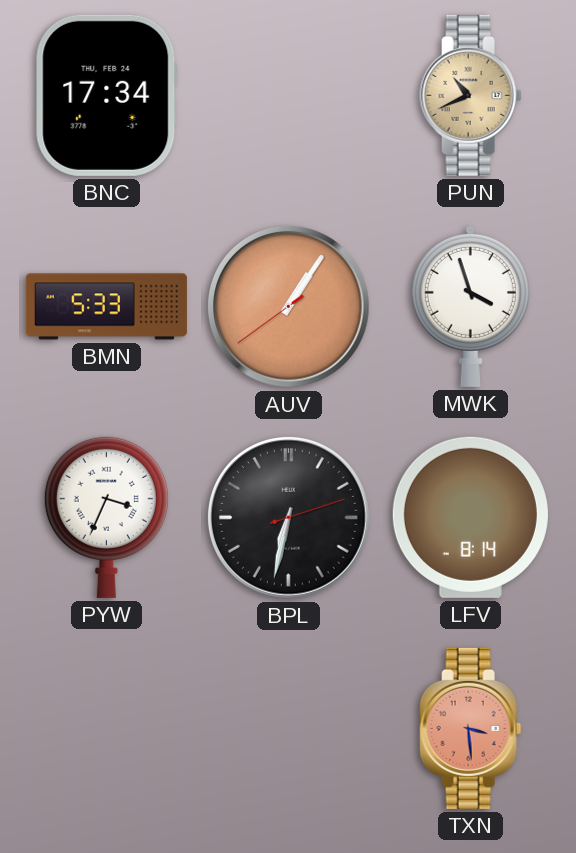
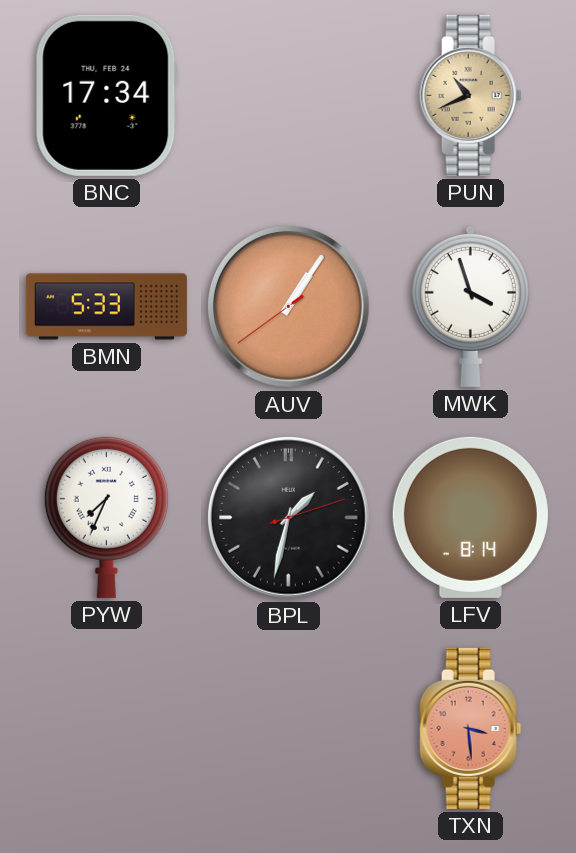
PYW: 3:34 -> 7:34 (106, 517)
BPL: 6:32 -> 1:32 (289, 518)
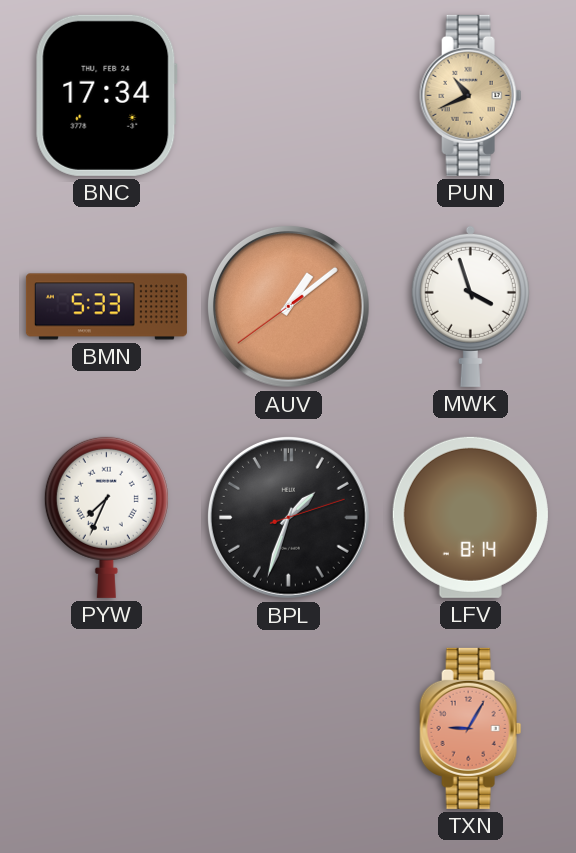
AUV: 1:05 -> 1:08 (289, 307)
BPL: 1:32 -> 1:33 (289, 518)
TXN: 3:29 -> 9:05 (471, 728)
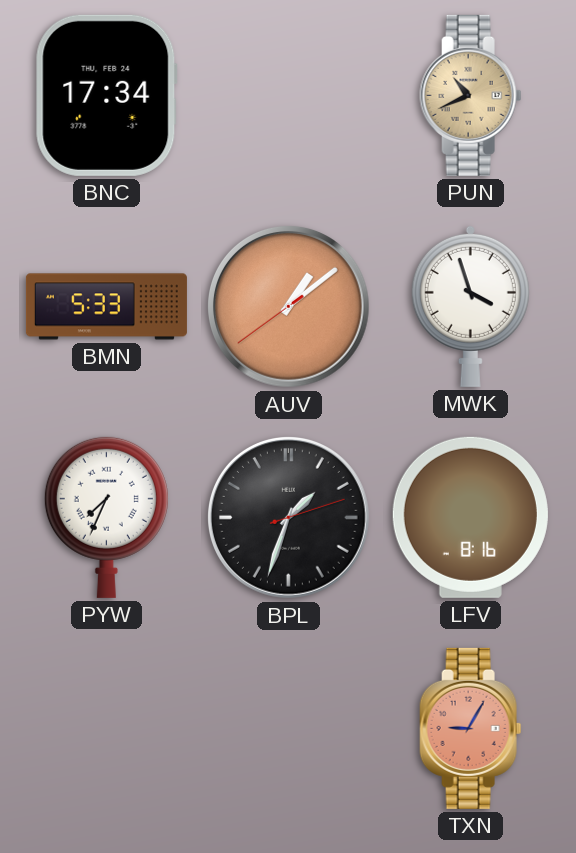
LFV: 8:14 -> 8:16 (470, 517)
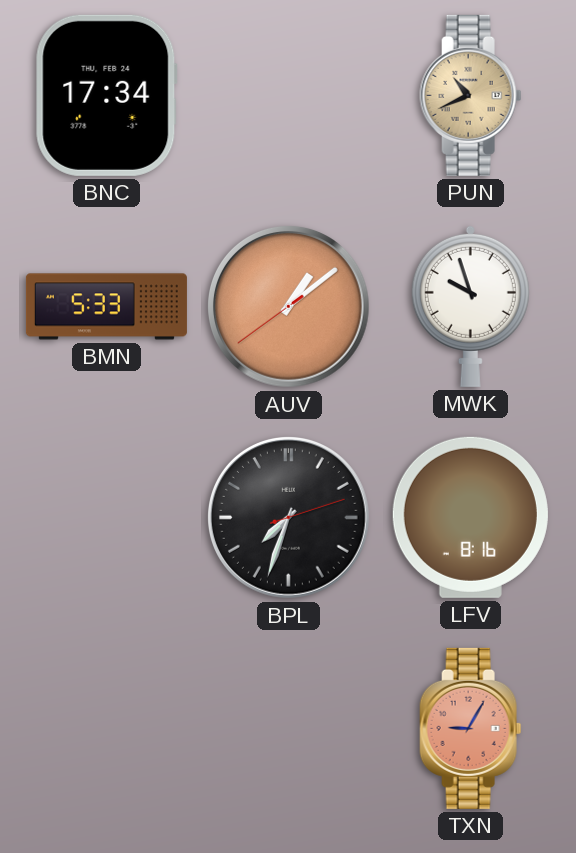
MWK: 3:57 -> 9:57 (470, 306)
PYW: 7:34 -> none (106, 517)
BPL: 1:33 -> 7:33 (289, 518)
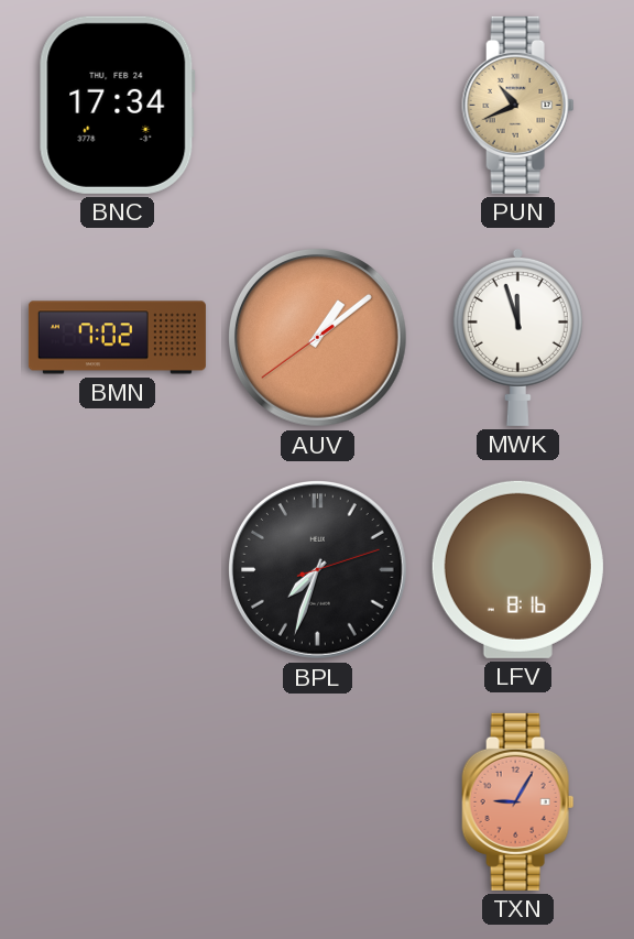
BMN: 5:33 -> 7:02 (117, 338)
MWK: 9:57 -> 11:57 (517, 337)
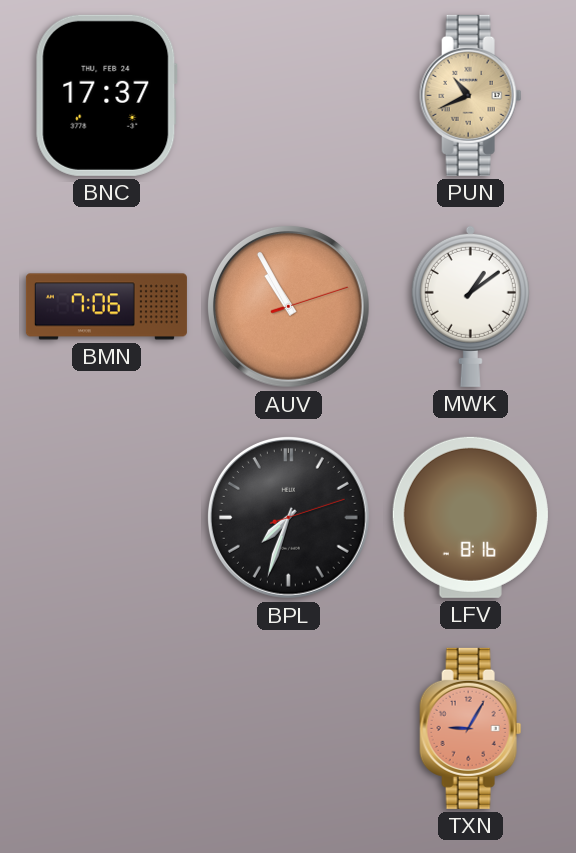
BNC: 17:34 -> 17:37 (106, 95)
BMN: 7:02 -> 7:06 (106, 307)
AUV: 1:08 -> 10:55 (289, 307)
MWK: 11:57 -> 1:09 (470, 306)
